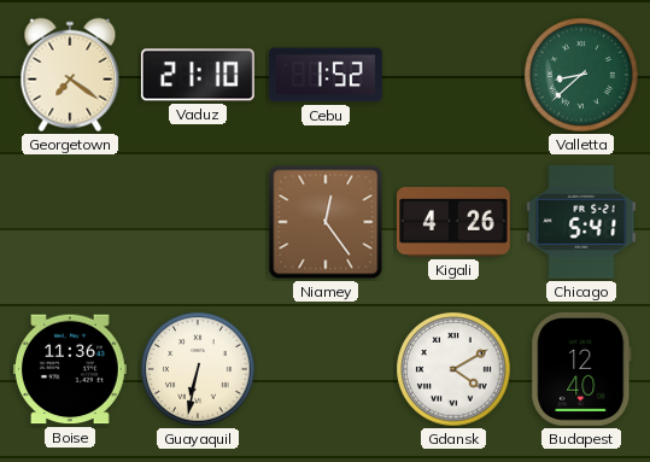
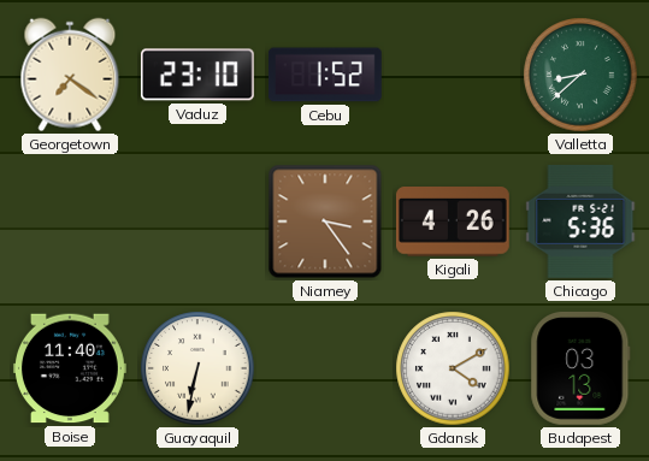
Vaduz: 21:10 -> 23:10 (197, 75)
Niamey: 12:24 -> 3:24 (325, 221)
Chicago: 5:41 -> 5:36 (580, 221)
Boise: 11:36 -> 11:40 (70, 368)
Budapest: 12:40 -> 03:13 (580, 368)
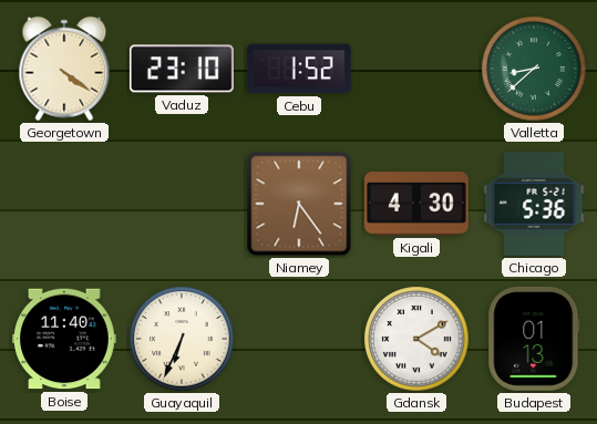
Georgetown: 7:21 -> 4:21 (64, 69)
Niamey: 3:24 -> 6:24 (299, 204)
Kigali: 4:26 -> 4:30 (416, 204)
Guayaquil: 6:32 -> 6:34 (182, 339)
Budapest: 03:13 -> 01:13 (534, 339)
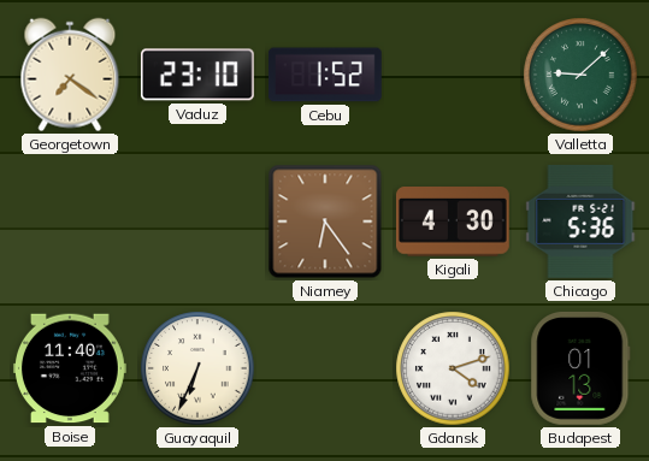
Georgetown: 4:21 -> 7:21 (70, 75)
Valletta: 8:38 -> 9:08 (580, 75)
Gdansk: 4:10 -> 4:12 (453, 368)
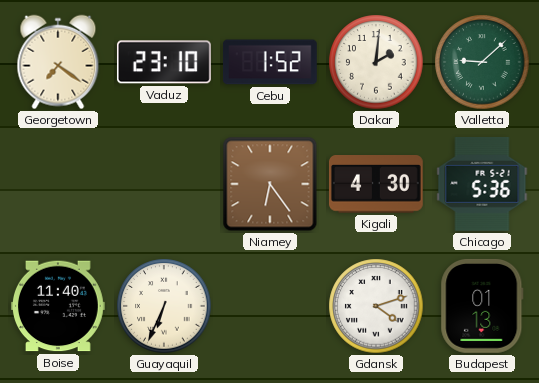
Dakar: none -> 2:01 (376, 62)
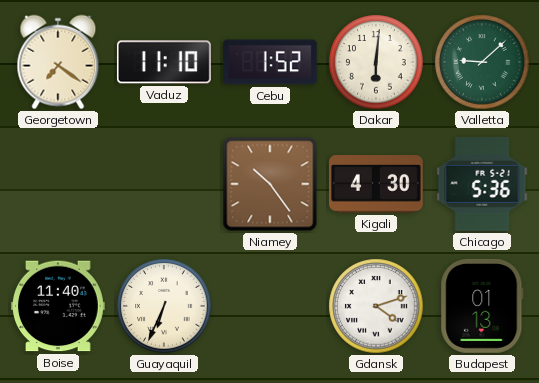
Vaduz: 23:10 -> 11:10 (164, 62)
Dakar: 2:01 -> 6:01 (376, 62)
Niamey: 6:24 -> 10:24 (270, 184)
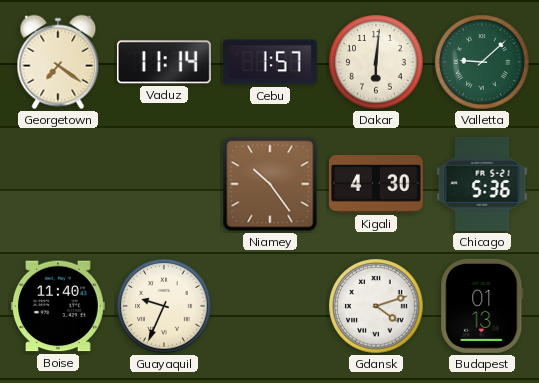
Vaduz: 11:10 -> 11:14 (164, 62)
Cebu: 1:52 -> 1:57 (270, 62)
Guayaquil: 6:34 -> 9:34 (164, 306)
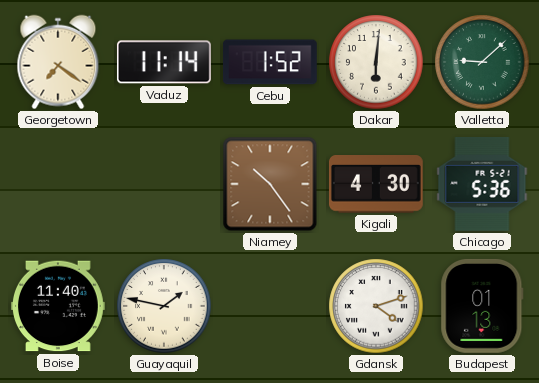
Cebu: 1:57 -> 1:52 (270, 62)
Guayaquil: 9:34 -> 1:47 (164, 306)
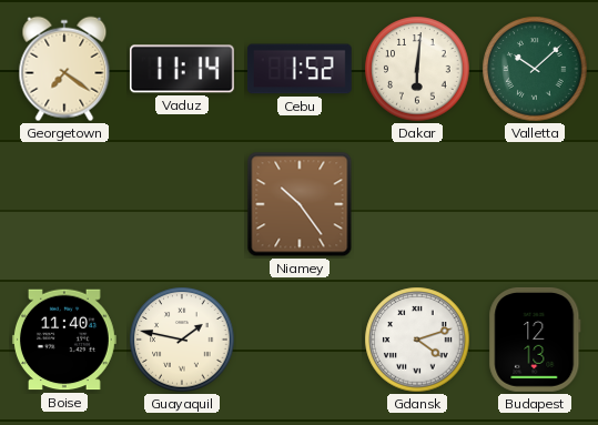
Valletta: 9:08 -> 10:08 (535, 69)
Kigali: 4:30 -> none (376, 184)
Chicago: 5:36 -> none (482, 184)
Budapest: 01:13 -> 12:13 (535, 340)
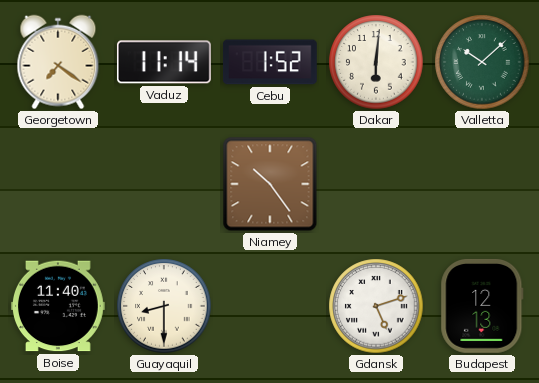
Guayaquil: 1:47 -> 8:30 (164, 306)
Gdansk: 4:12 -> 5:12 (376, 306)
